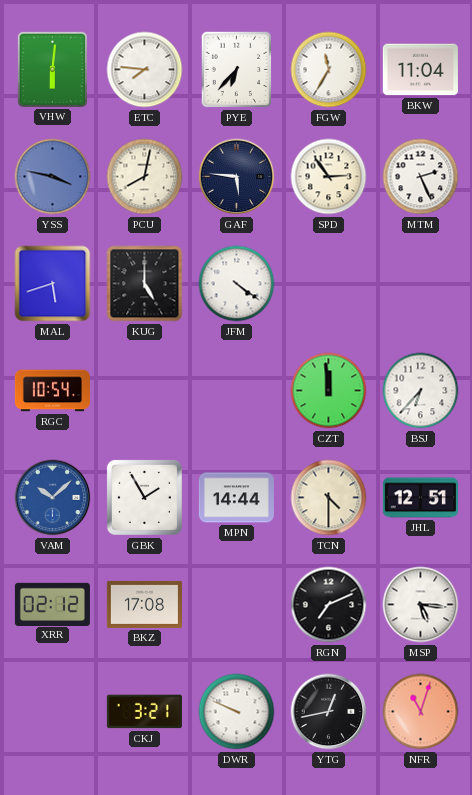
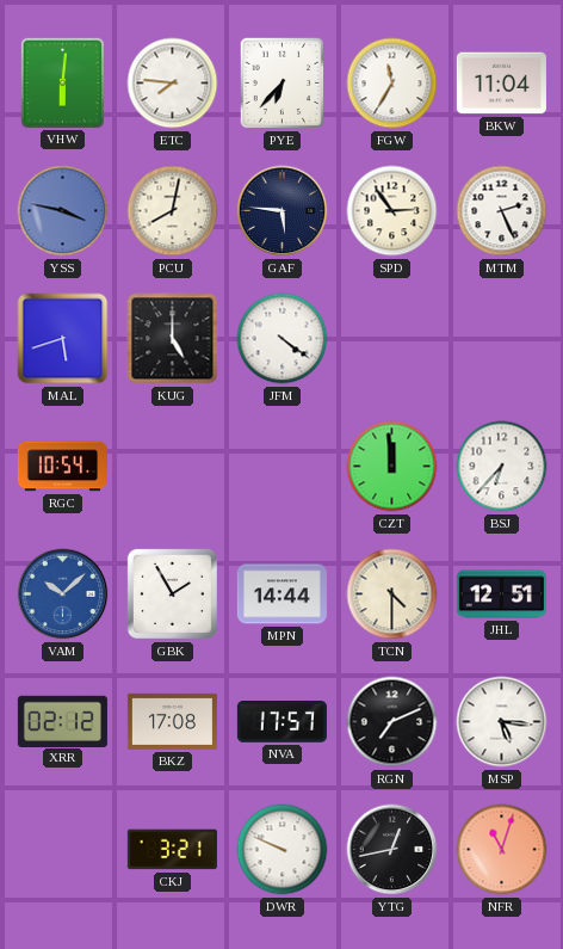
NVA: none -> 17:57 (281, 722)
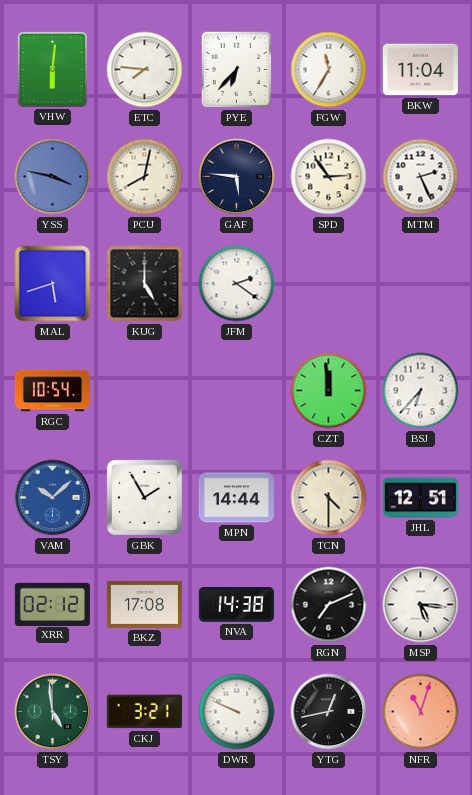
JFM: 4:21 -> 2:21 (237, 284)
NVA: 17:57 -> 14:38 (236, 605)
TSY: none -> 4:59 (53, 712)
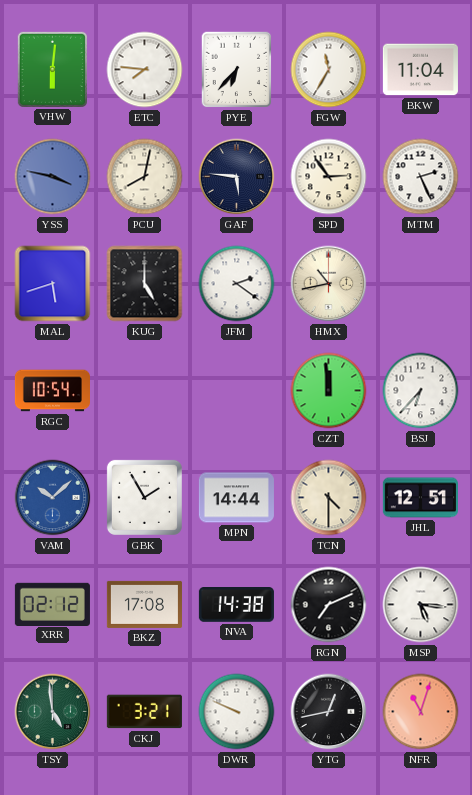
HMX: none -> 10:43 (329, 284)
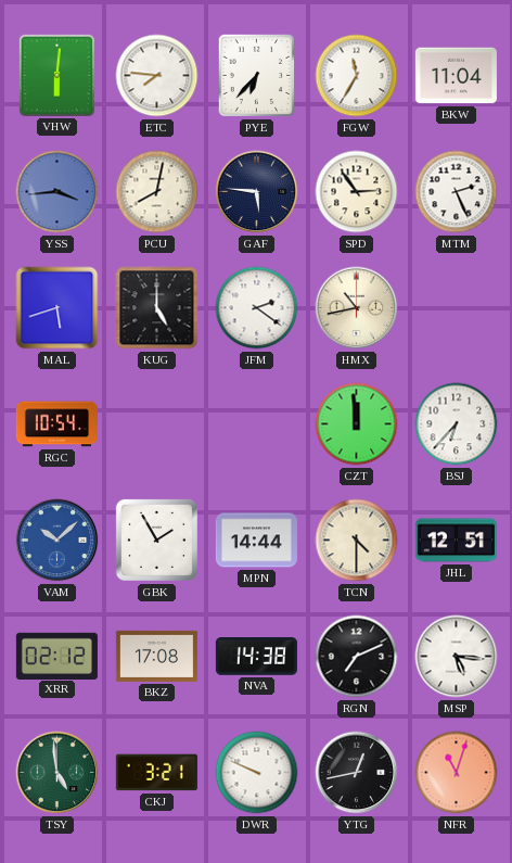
YSS: 3:47 -> 3:44 (57, 192)
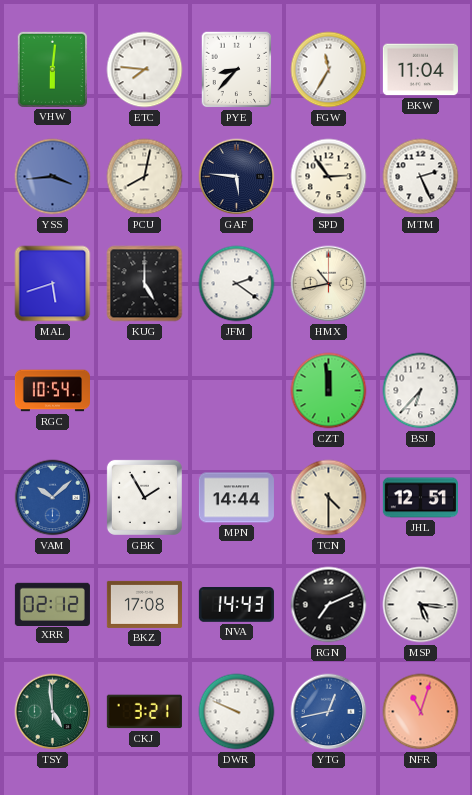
PYE: 6:37 -> 8:37 (237, 70)
NVA: 14:38 -> 14:43 (236, 605)
YTG dial: black -> blue (329, 712)
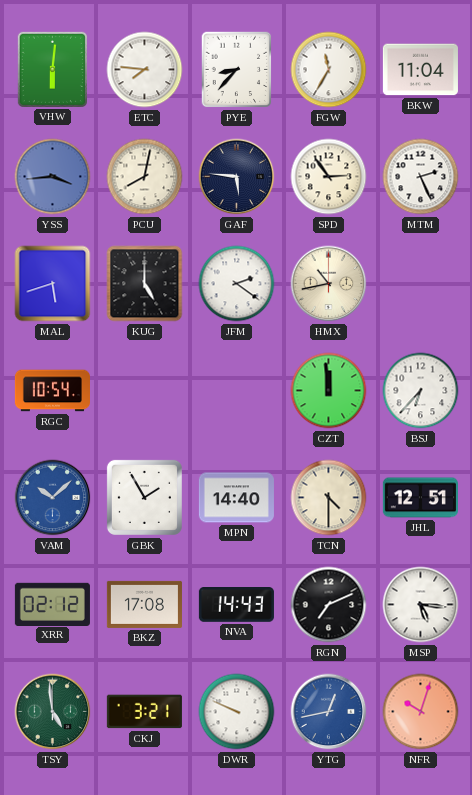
MPN: 14:44 -> 14:40 (236, 498)
NFR: 11:03 -> 10:03 (421, 712)
